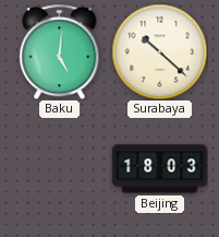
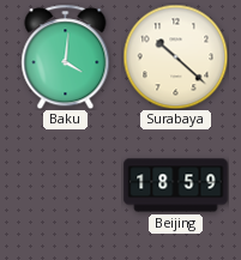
Baku: 5:01 -> 4:01 (66, 56)
Beijing: 18:03 -> 18:59 (176, 186)
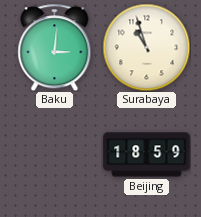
Baku: 4:01 -> 3:01 (55, 47)
Surabaya: 10:22 -> 10:57 (146, 47)
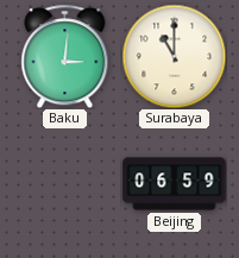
Surabaya: 10:57 -> 11:00 (174, 56)
Beijing: 18:59 -> 06:59 (175, 184)
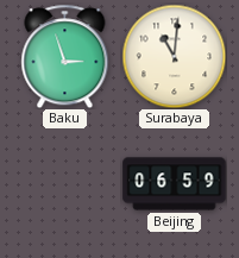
Baku: 3:01 -> 2:57 (65, 56)
Surabaya: 11:00 -> 11:01 (174, 56)
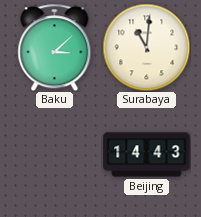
Baku: 2:57 -> 3:08 (55, 47)
Beijing: 06:59 -> 14:43 (147, 155)
